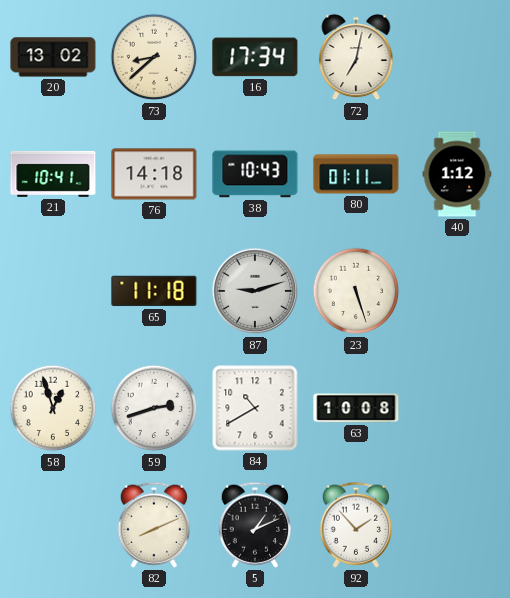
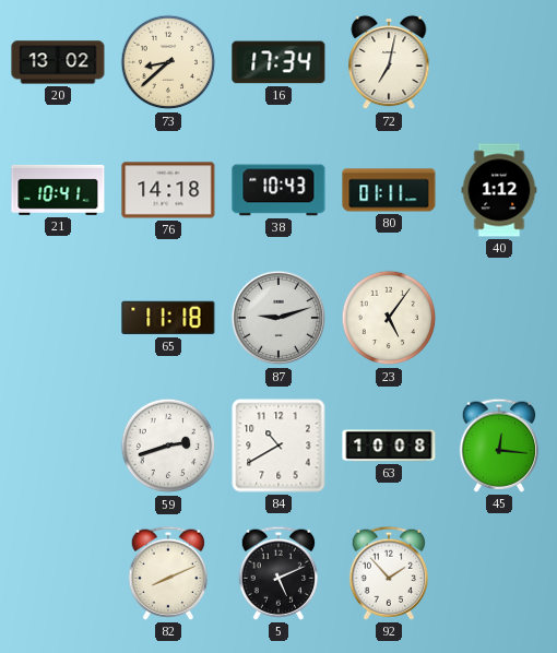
23: 5:27 -> 5:06 (389, 318)
58: 12:57 -> none (53, 408)
45: none -> 12:16 (498, 446)
5: 1:11 -> 5:11 (277, 573)
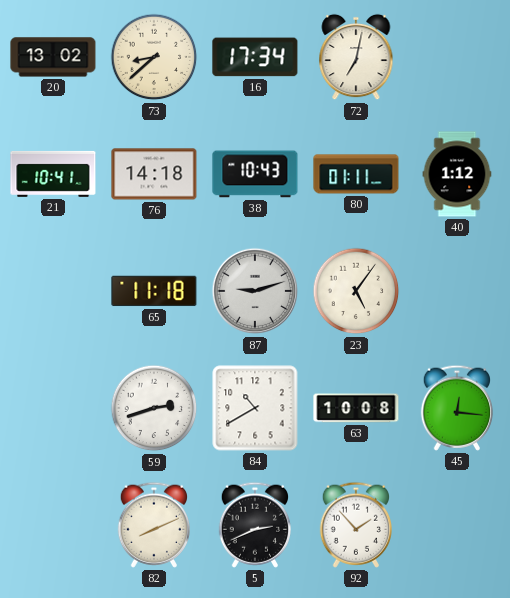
5: 5:11 -> 2:41 (254, 525)
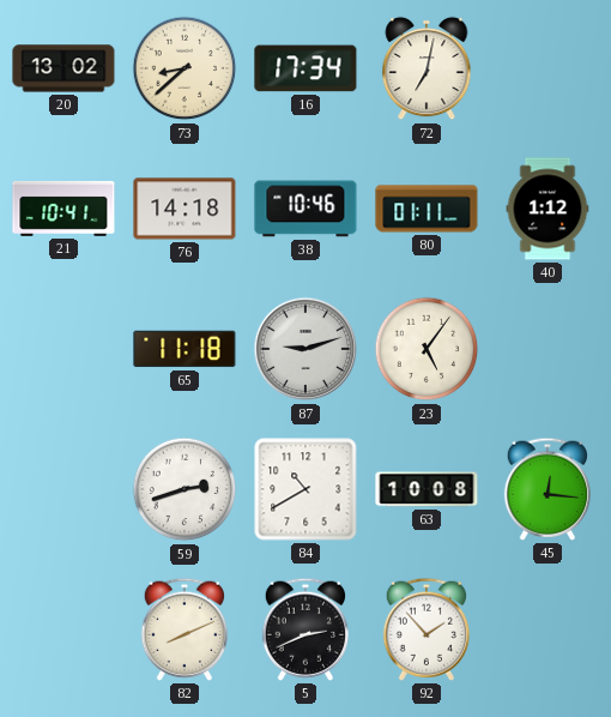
38: 10:43 -> 10:46 (305, 209)
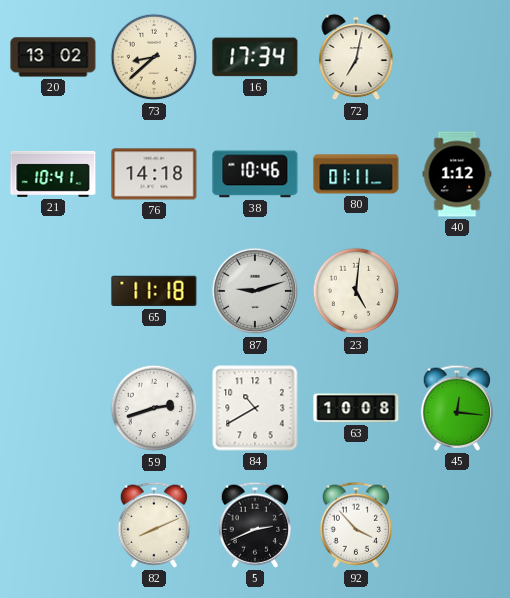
23: 5:06 -> 5:01 (356, 291)
92: 1:53 -> 3:53 (355, 525)
